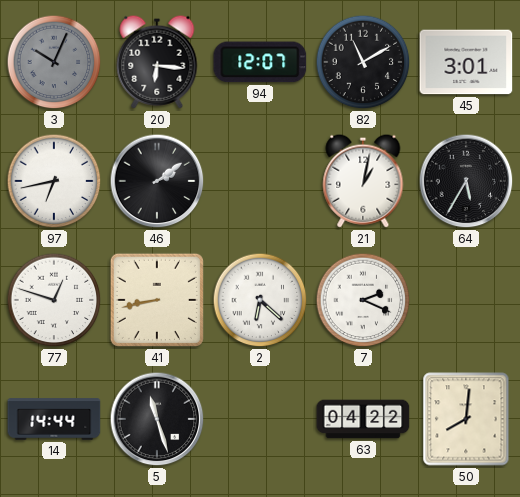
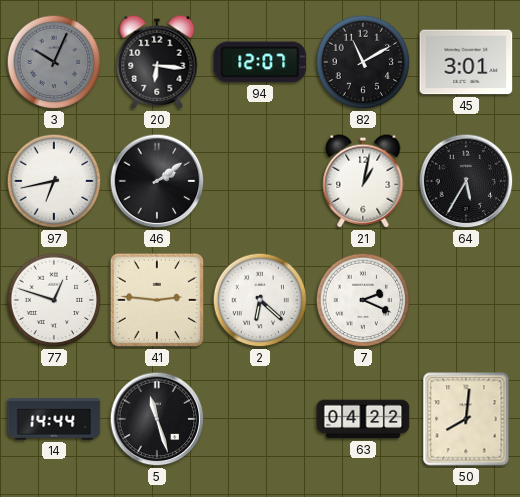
41: 8:43 -> 2:46 (157, 300)
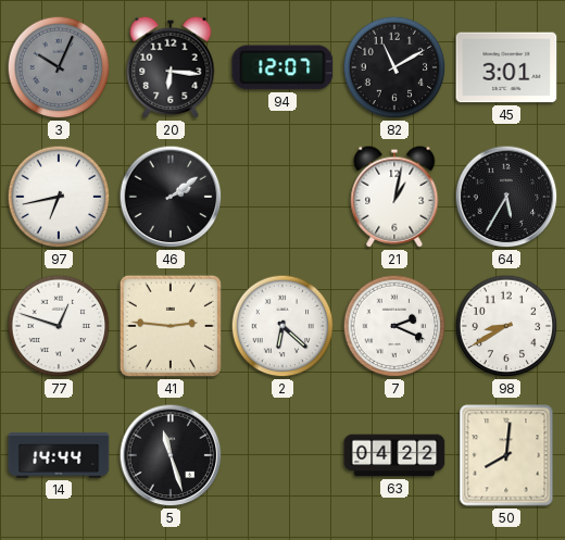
98: none -> 8:40 (506, 326)
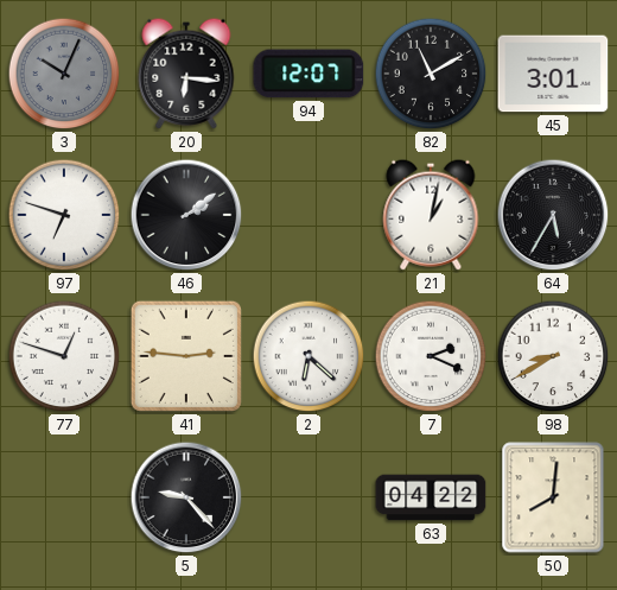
97: 6:43 -> 6:48 (64, 215)
14: 14:44 -> none (59, 455)
5: 11:27 -> 9:23 (186, 497)
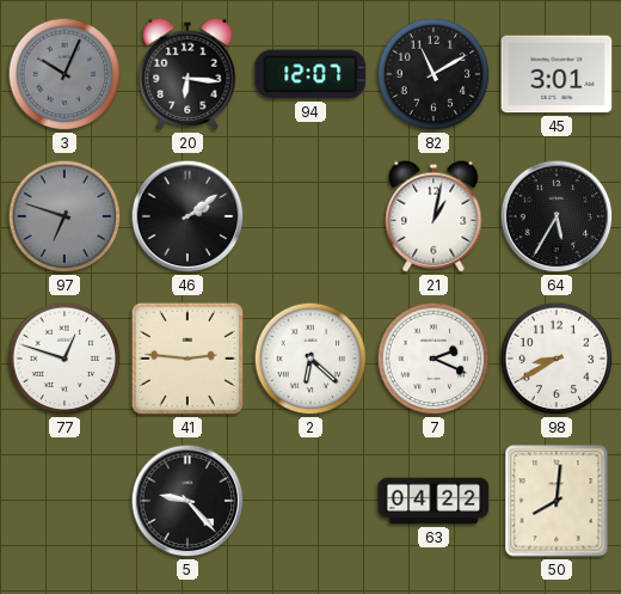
97 dial: white -> grey (64, 216)
